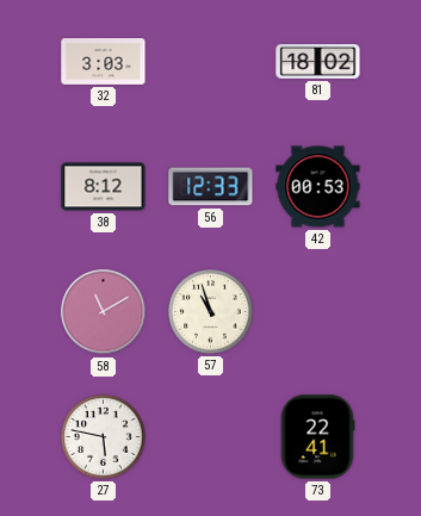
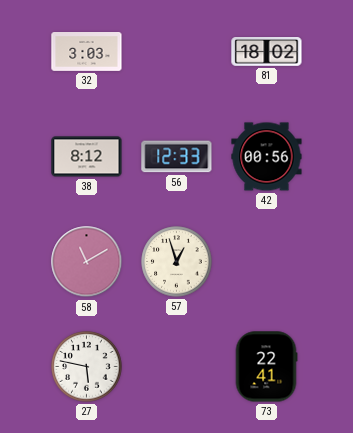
42: 00:53 -> 00:56 (267, 157)
57: 10:57 -> 12:57 (177, 262)
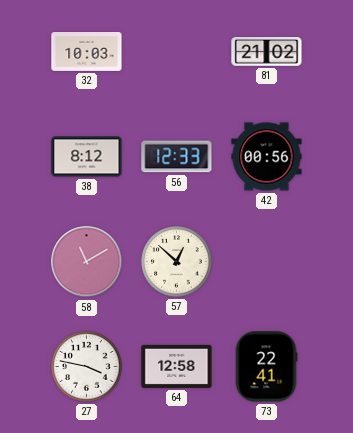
32: 3:03 -> 10:03 (87, 52)
81: 18:02 -> 21:02 (267, 52)
57: 12:57 -> 12:52 (177, 262)
27: 5:47 -> 3:47 (87, 367)
64: none -> 12:58 (177, 366)
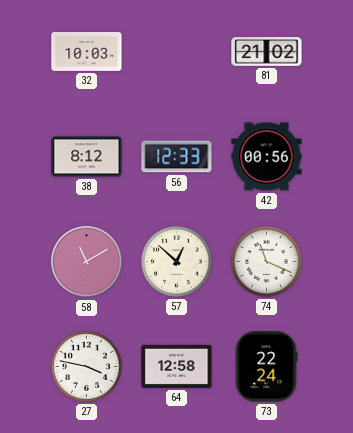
74: none -> 11:19 (267, 262)
73: 22:41 -> 22:24 (266, 367)
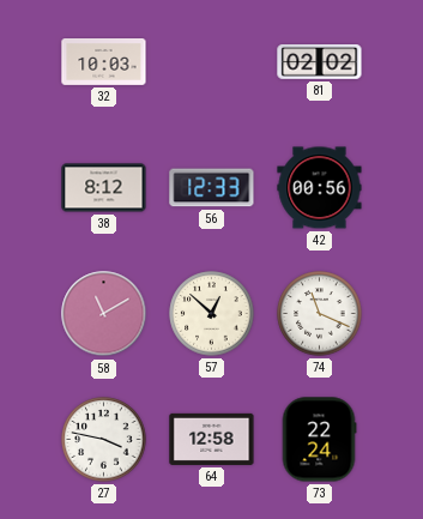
81: 21:02 -> 02:02 (320, 62)
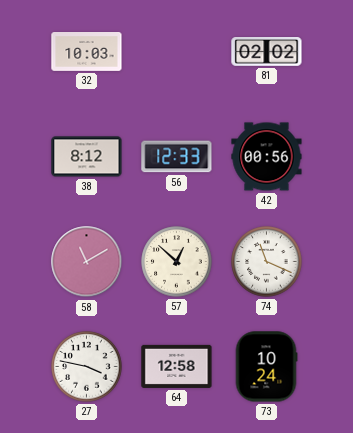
73: 22:24 -> 10:24 (266, 367)
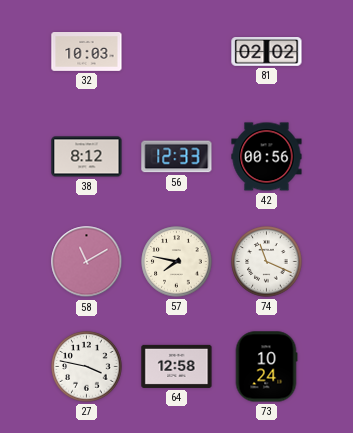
57: 12:52 -> 7:47 (177, 262)
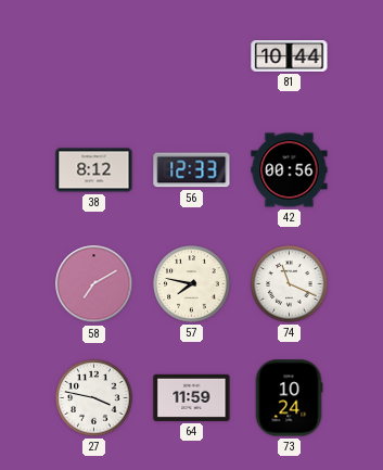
32: 10:03 -> none (87, 52)
81: 02:02 -> 10:44 (290, 56)
58: 11:10 -> 7:10 (94, 284)
64: 12:58 -> 11:59 (192, 397)
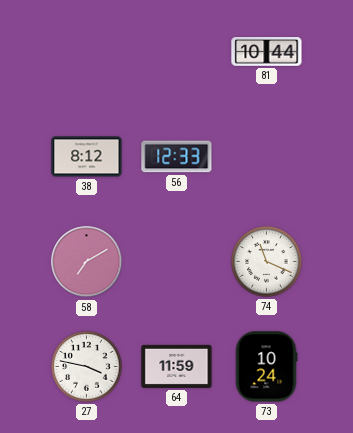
42: 00:56 -> none (290, 170)
57: 7:47 -> none (192, 284)
